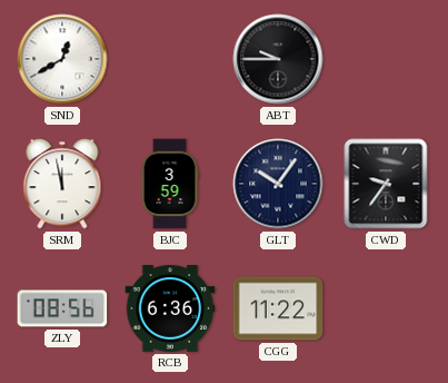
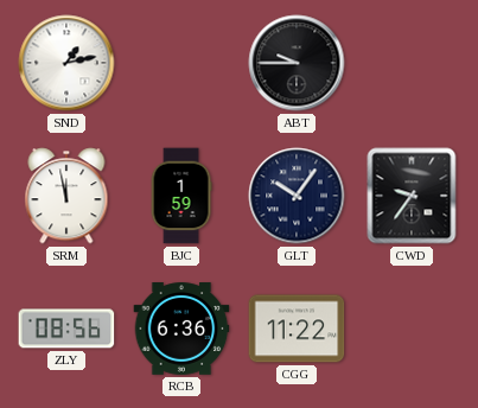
SND: 12:40 -> 1:13 (66, 63)
BJC: 3:59 -> 1:59 (181, 196)
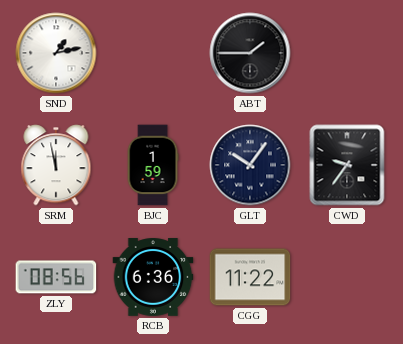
ABT: 9:45 -> 1:45 (250, 53)
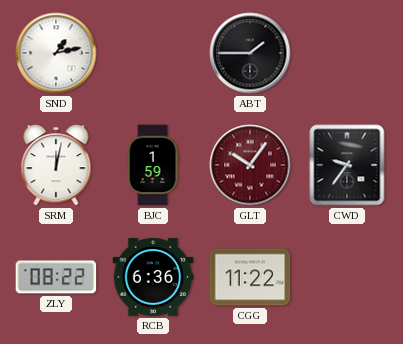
SRM: 11:58 -> 12:02 (56, 165)
GLT dial: navy -> burgundy (250, 165)
ZLY: 08:56 -> 08:22 (56, 277)
